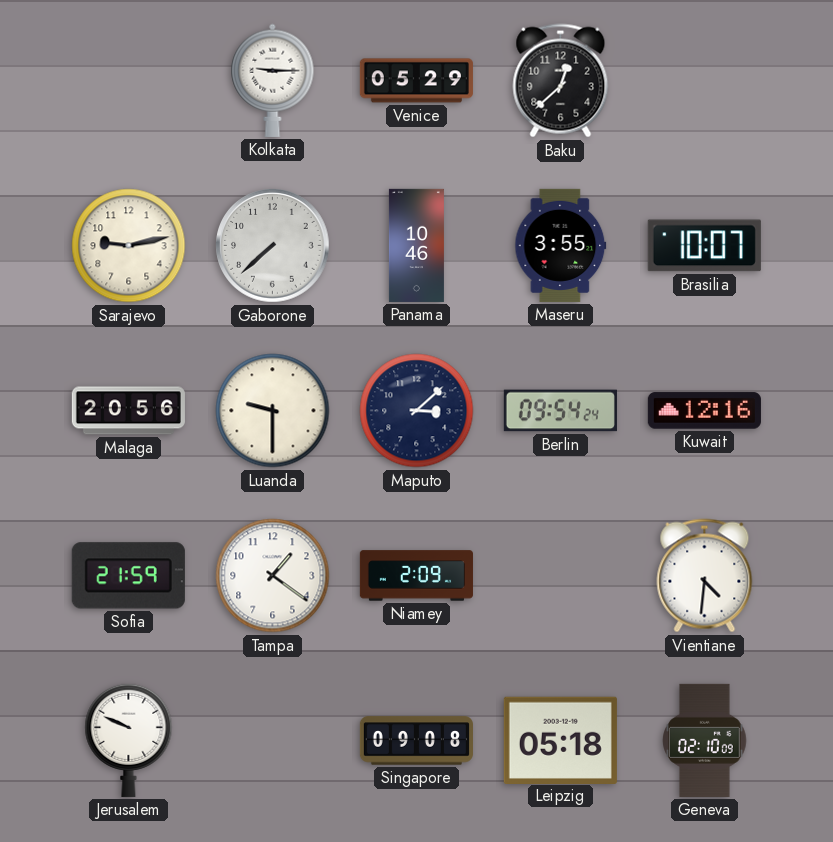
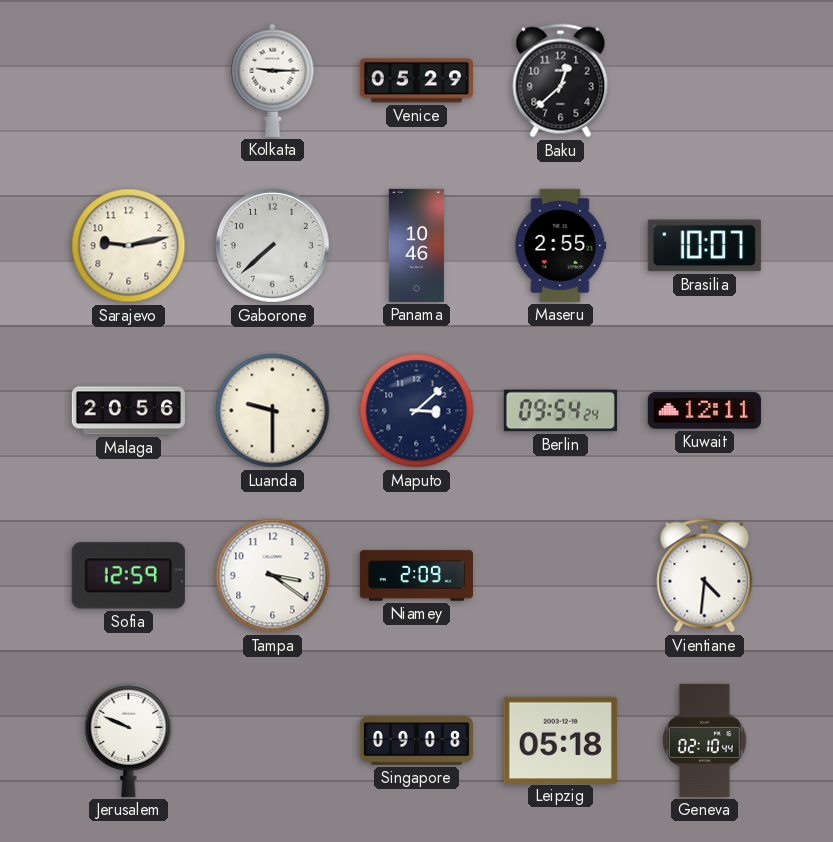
Maseru: 3:55 -> 2:55 (561, 245)
Kuwait: 12:16 -> 12:11 (704, 411)
Sofia: 21:59 -> 12:59 (128, 576)
Tampa: 1:21 -> 3:21 (273, 576)
Geneva: 02:10:09 -> 02:10:44 (705, 740)
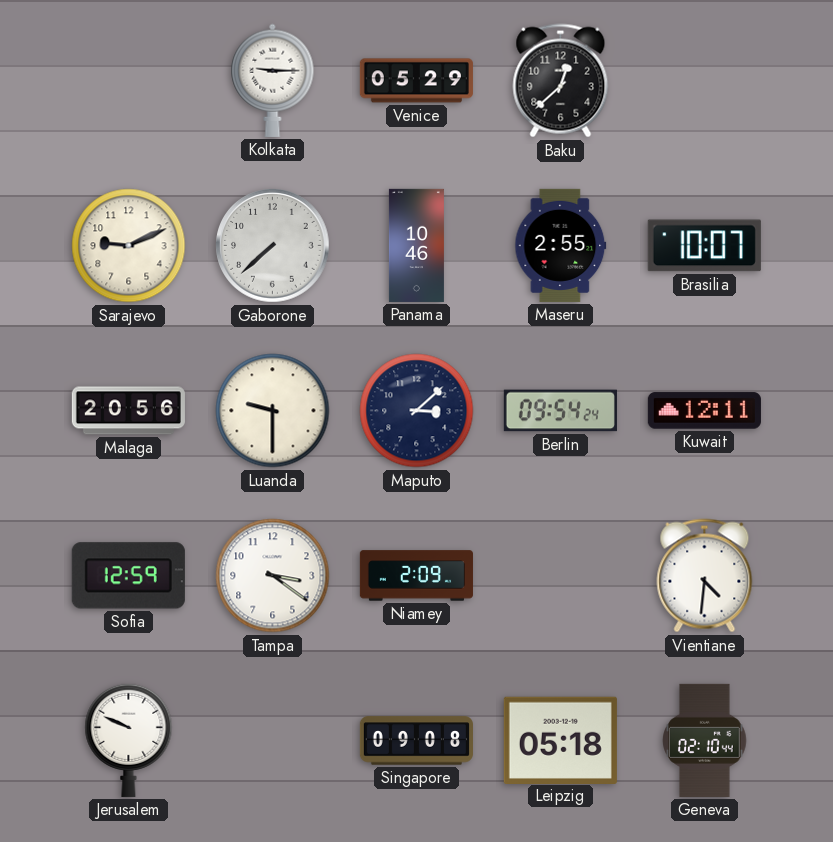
Sarajevo: 9:13 -> 9:11 (129, 246)
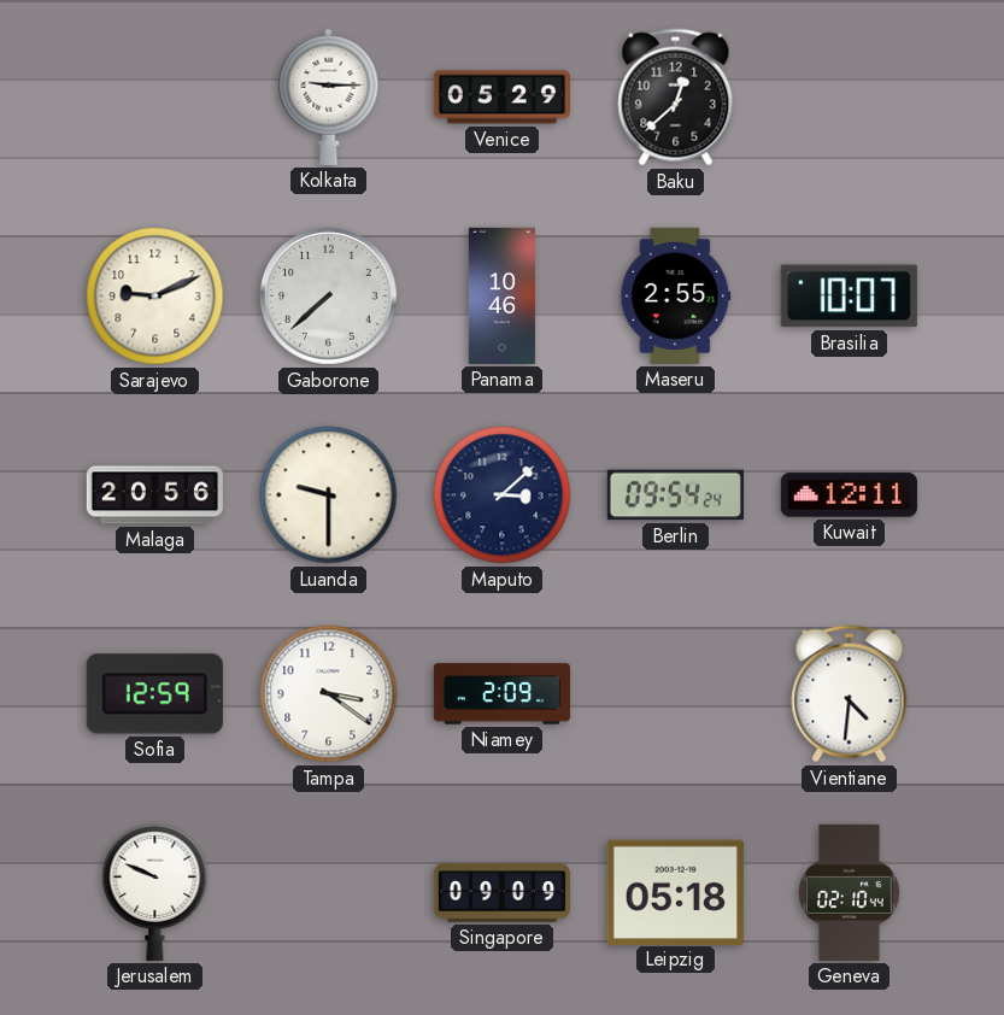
Singapore: 09:08 -> 09:09 (501, 893)
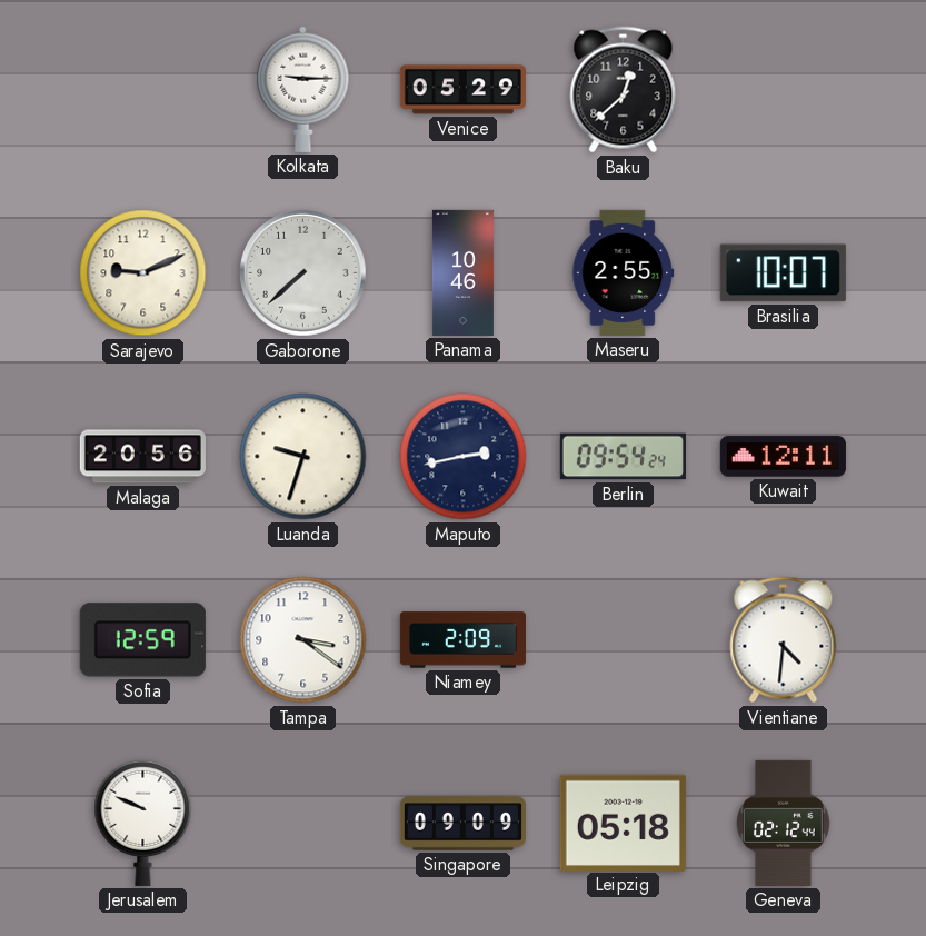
Luanda: 9:30 -> 9:33 (303, 457)
Maputo: 3:08 -> 2:43 (464, 457)
Geneva: 02:10 -> 02:12 (784, 823)
